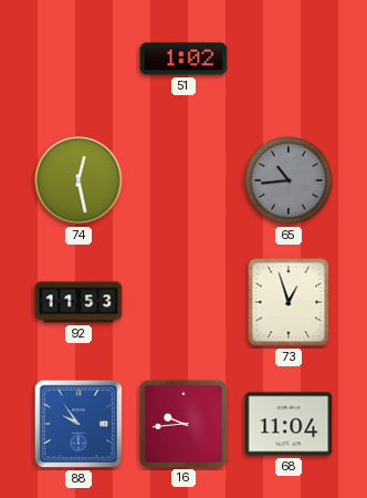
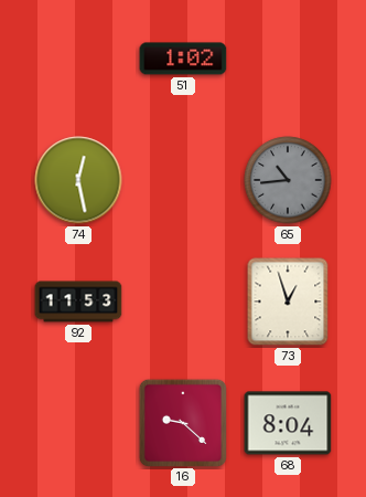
88: 9:54 -> none (78, 424)
16: 9:44 -> 9:22 (182, 422)
68: 11:04 -> 8:04 (288, 423)
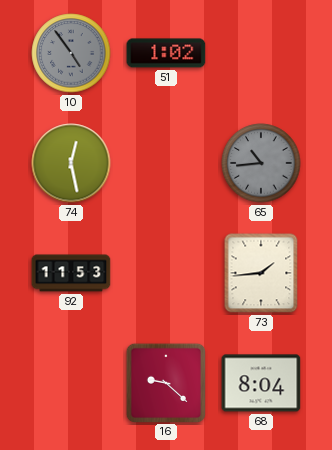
10: none -> 4:54 (71, 53)
73: 12:57 -> 1:44 (261, 273)
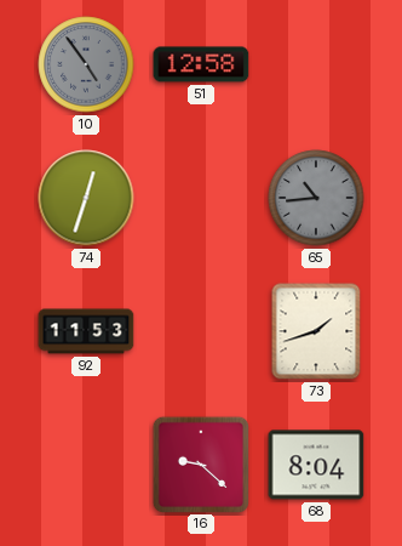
51: 1:02 -> 12:58 (201, 64)
74: 12:28 -> 12:33 (86, 198)
73: 1:44 -> 1:42 (316, 331)
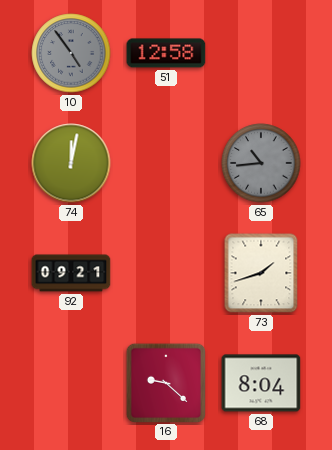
74: 12:33 -> 12:02 (71, 163)
92: 11:53 -> 09:21 (71, 273)
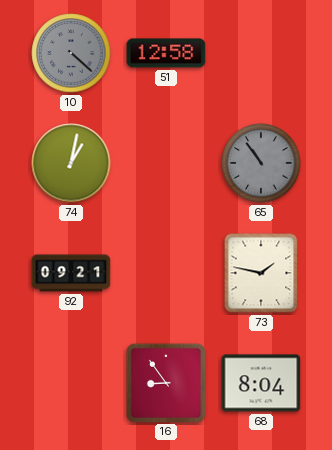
10: 4:54 -> 4:22 (71, 53)
74: 12:02 -> 1:02 (71, 163)
65: 10:44 -> 10:54 (261, 163)
73: 1:42 -> 1:47 (261, 273)
16: 9:22 -> 8:54 (165, 382)
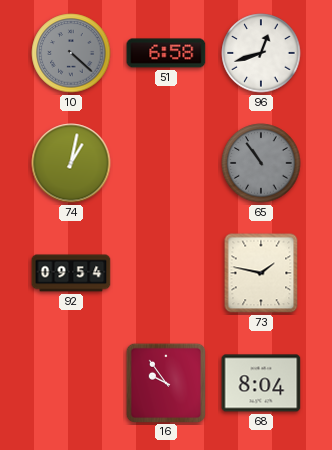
51: 12:58 -> 6:58 (166, 53)
96: none -> 12:42 (261, 53)
92: 09:21 -> 09:54 (71, 273)
16: 8:54 -> 9:54 (165, 382)
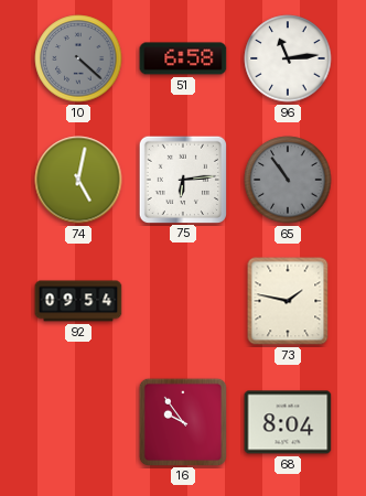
96: 12:42 -> 11:14 (288, 58)
74: 1:02 -> 5:02 (78, 180)
75: none -> 6:14 (182, 179)
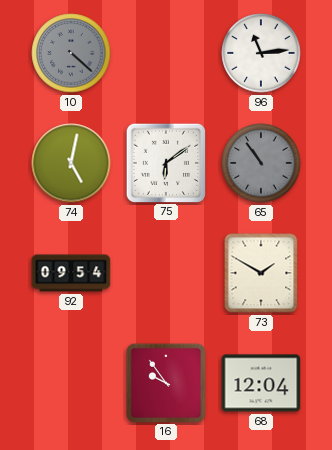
51: 6:58 -> none (183, 58)
75: 6:14 -> 6:09 (165, 162)
73: 1:47 -> 1:50 (261, 273)
68: 8:04 -> 12:04 (261, 383)
